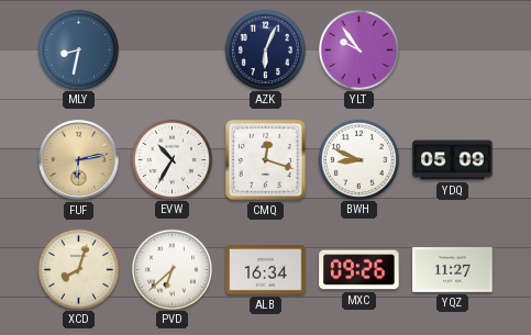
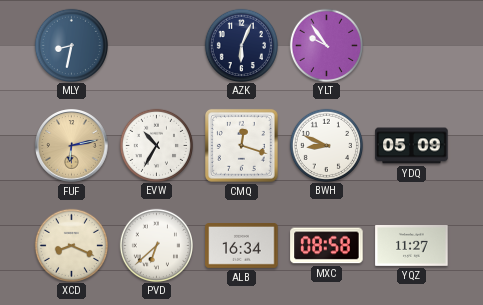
XCD: 8:03 -> 8:19 (71, 245)
MXC: 09:26 -> 08:58 (327, 246)
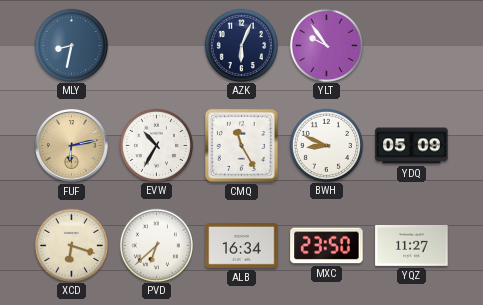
CMQ: 12:18 -> 11:25 (241, 145)
XCD: 8:19 -> 6:18 (71, 245)
MXC: 08:58 -> 23:50 (327, 246)
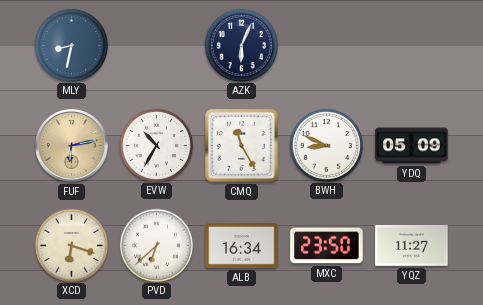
YLT: 9:54 -> none (326, 45)
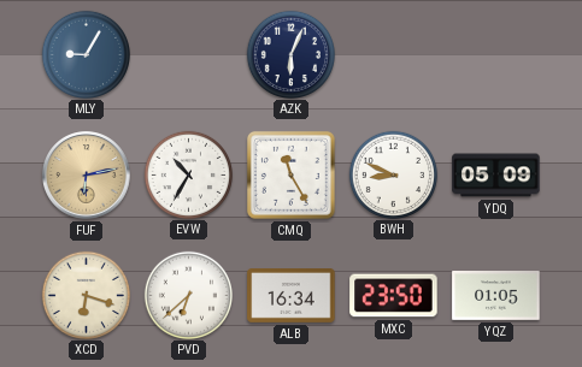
MLY: 8:32 -> 9:05 (86, 54)
YQZ: 11:27 -> 01:05 (496, 296)
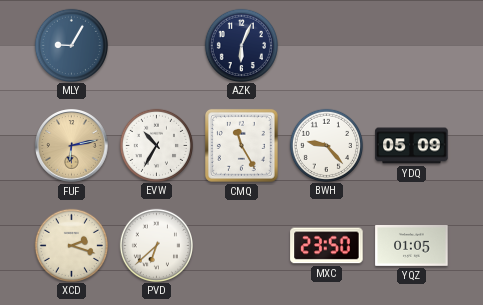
BWH: 8:49 -> 9:23 (326, 145)
XCD: 6:18 -> 2:18 (71, 245)
ALB: 16:34 -> none (292, 296)
